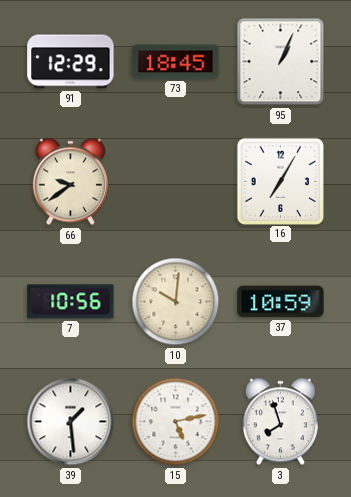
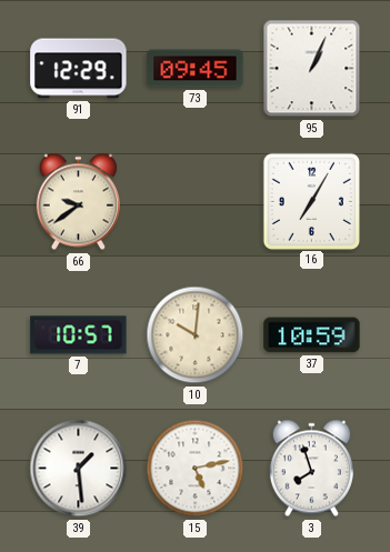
73: 18:45 -> 09:45 (196, 69)
7: 10:56 -> 10:57 (79, 335)
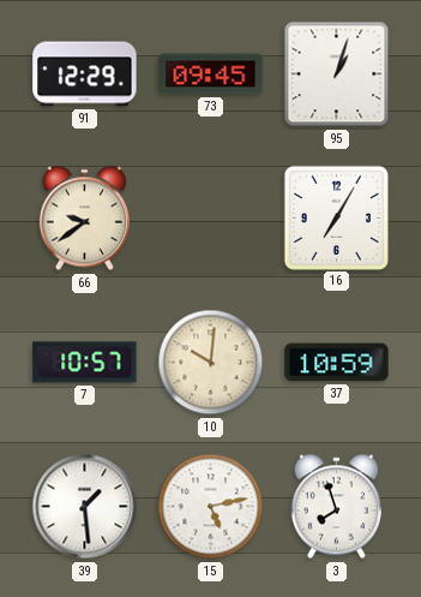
95: 1:04 -> 1:03 (337, 74)
